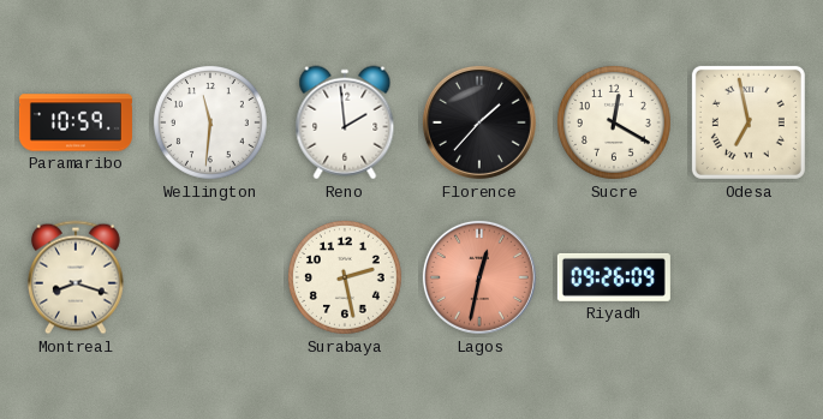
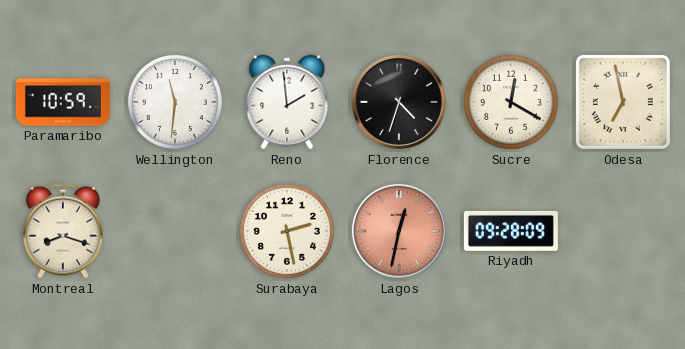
Florence: 1:37 -> 4:33 (399, 102)
Riyadh: 09:26 -> 09:28 (511, 231)
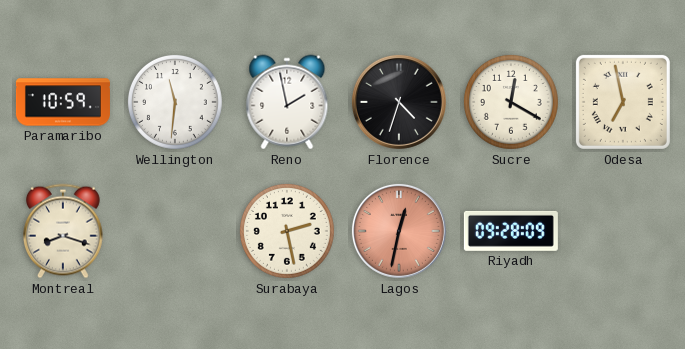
Reno: 1:59 -> 1:58 (287, 102)
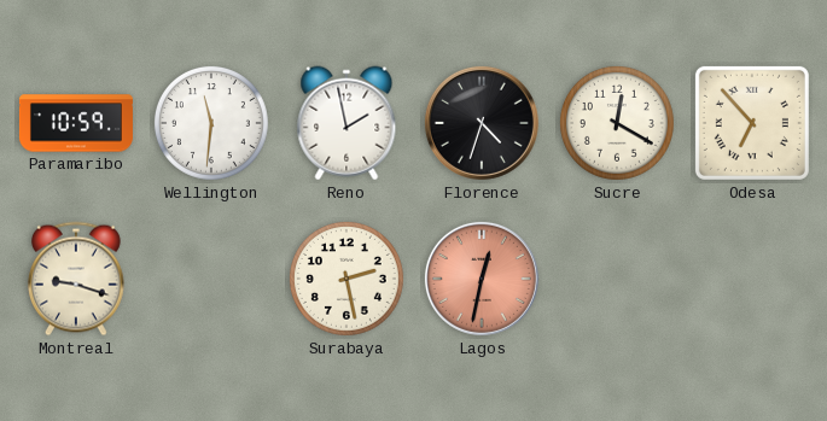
Odesa: 6:58 -> 6:53 (752, 123)
Montreal: 8:18 -> 9:18 (76, 279)
Riyadh: 09:28 -> none (511, 231)
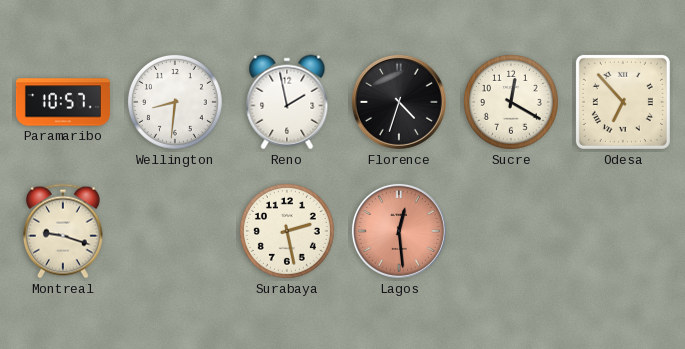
Paramaribo: 10:59 -> 10:57 (63, 102)
Wellington: 11:31 -> 8:31 (175, 102)
Lagos: 12:32 -> 12:29 (399, 231)
